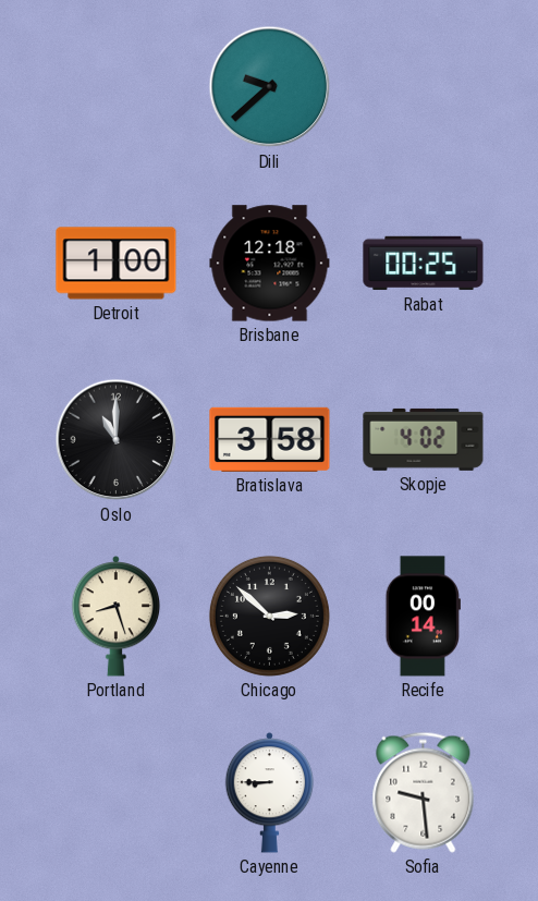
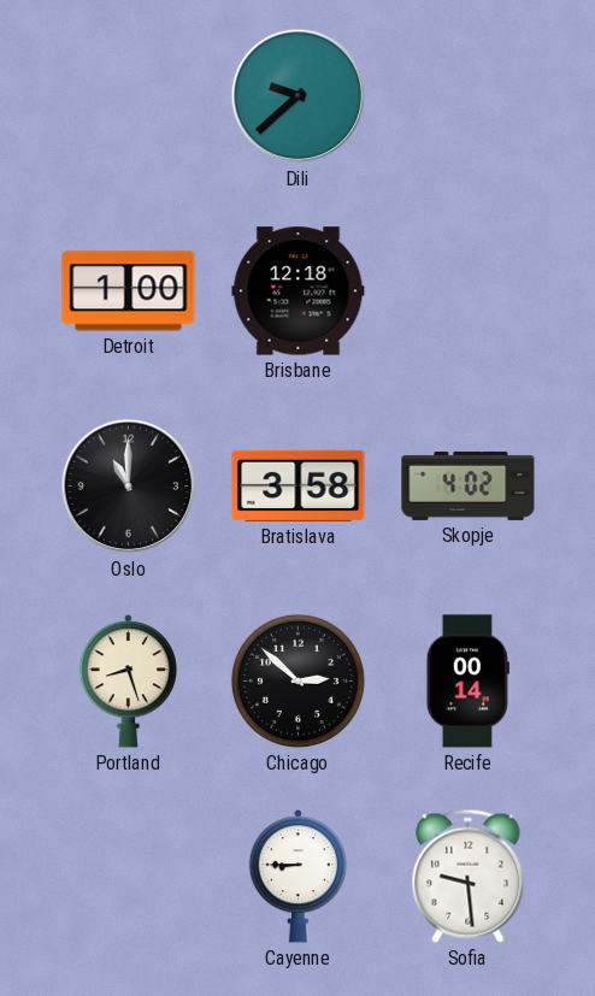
Rabat: 00:25 -> none (424, 264)
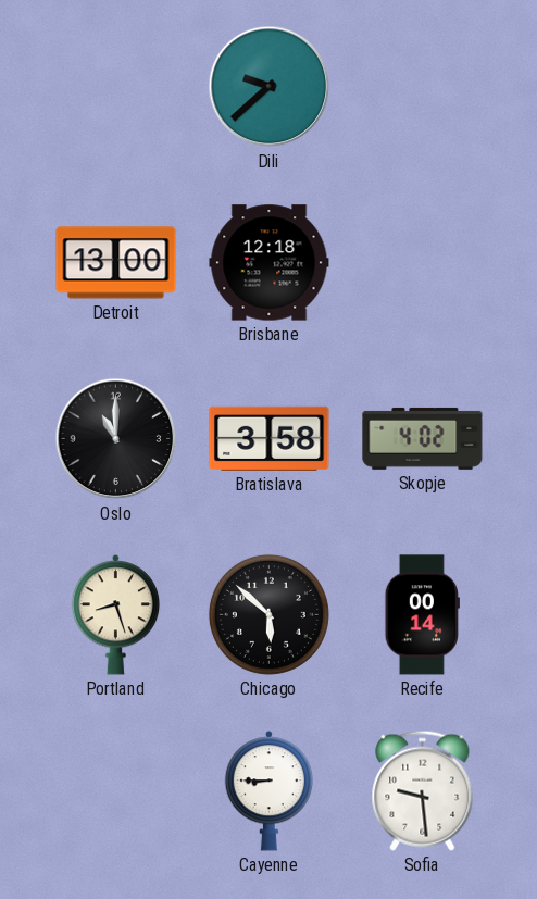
Detroit: 1:00 -> 13:00 (116, 263)
Chicago: 2:52 -> 5:52 (268, 614)
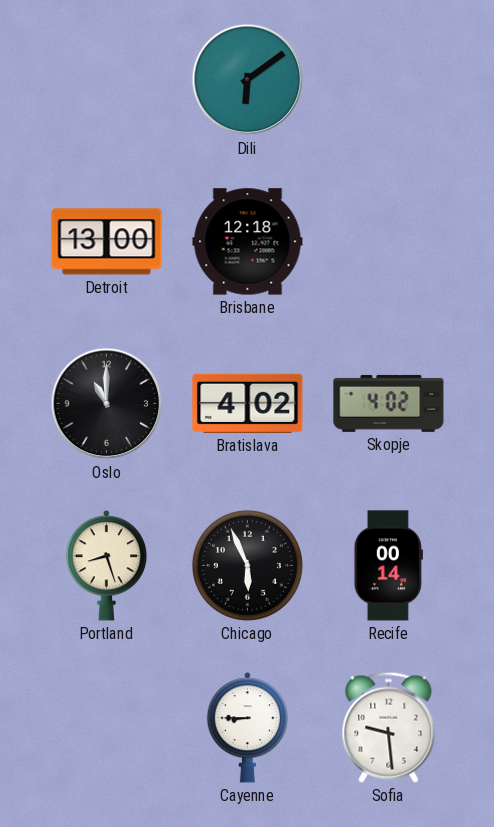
Dili: 9:38 -> 6:09 (248, 80)
Bratislava: 3:58 -> 4:02 (248, 403)
Chicago: 5:52 -> 5:56 (247, 565)
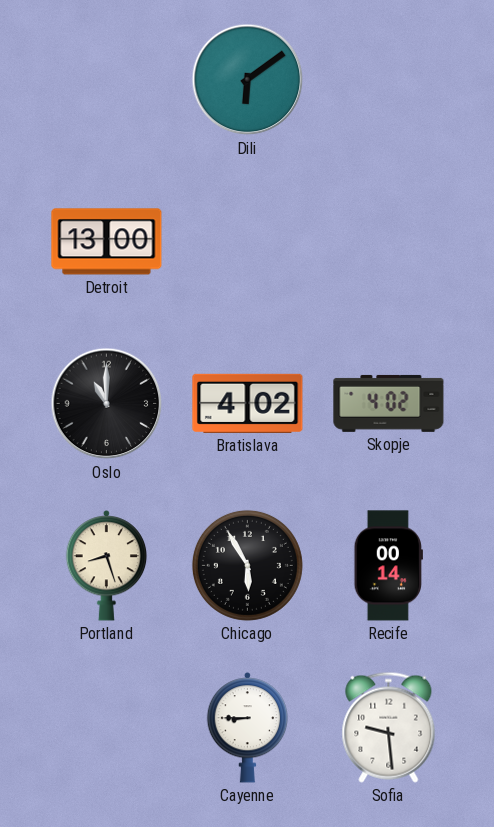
Brisbane: 12:18 -> none (248, 242)
Chicago: 5:56 -> 5:55 (247, 565)
